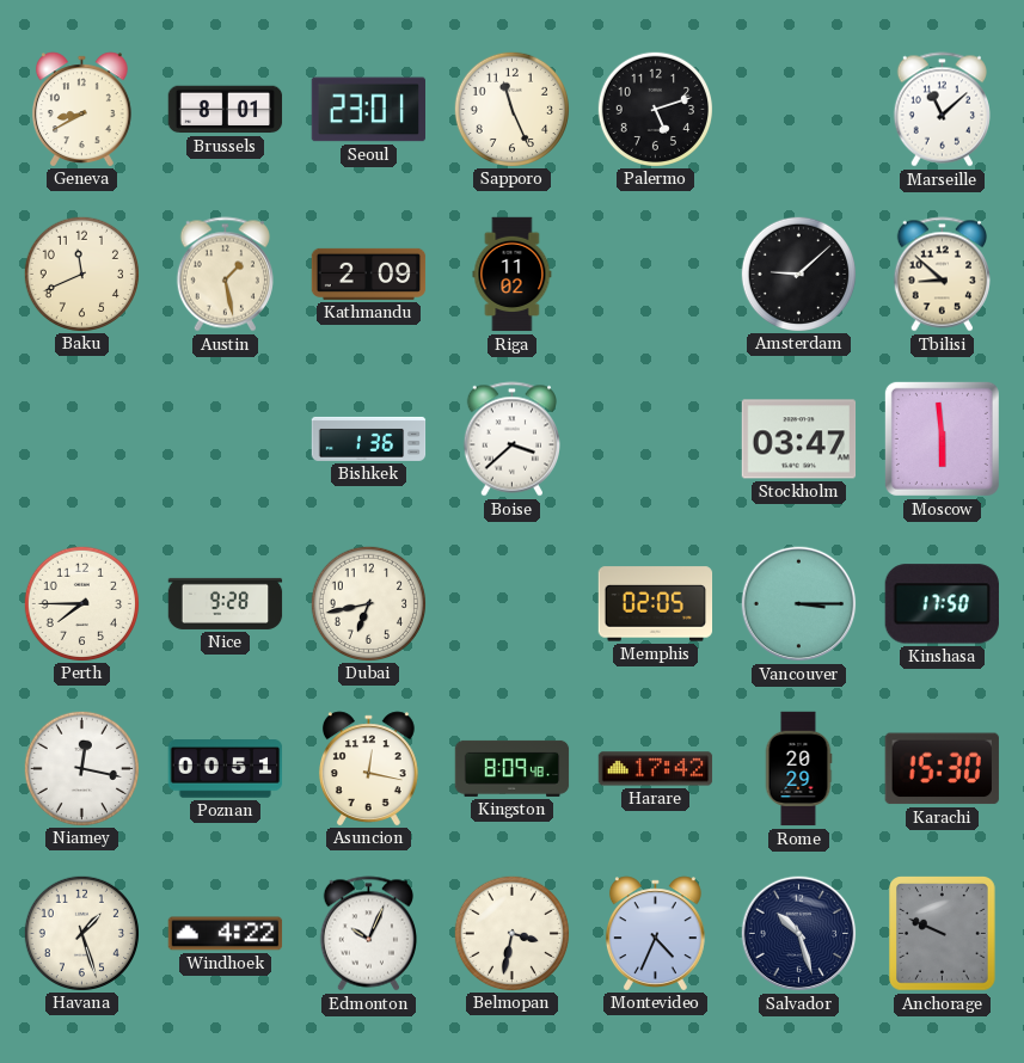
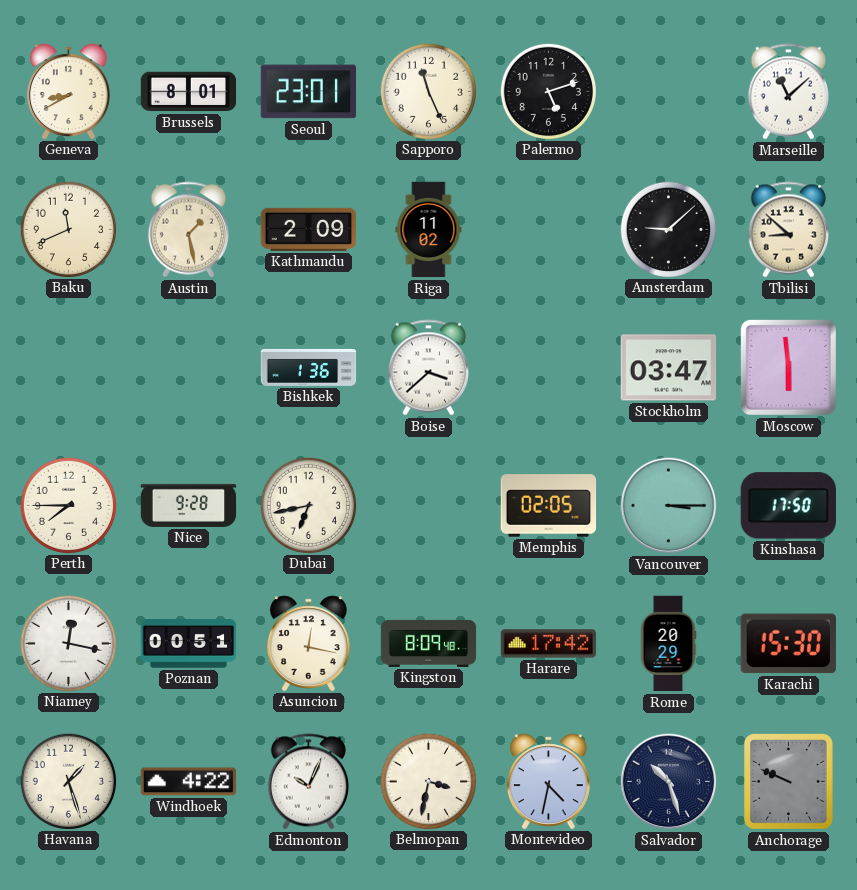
Montevideo: 4:34 -> 4:32 (548, 781)
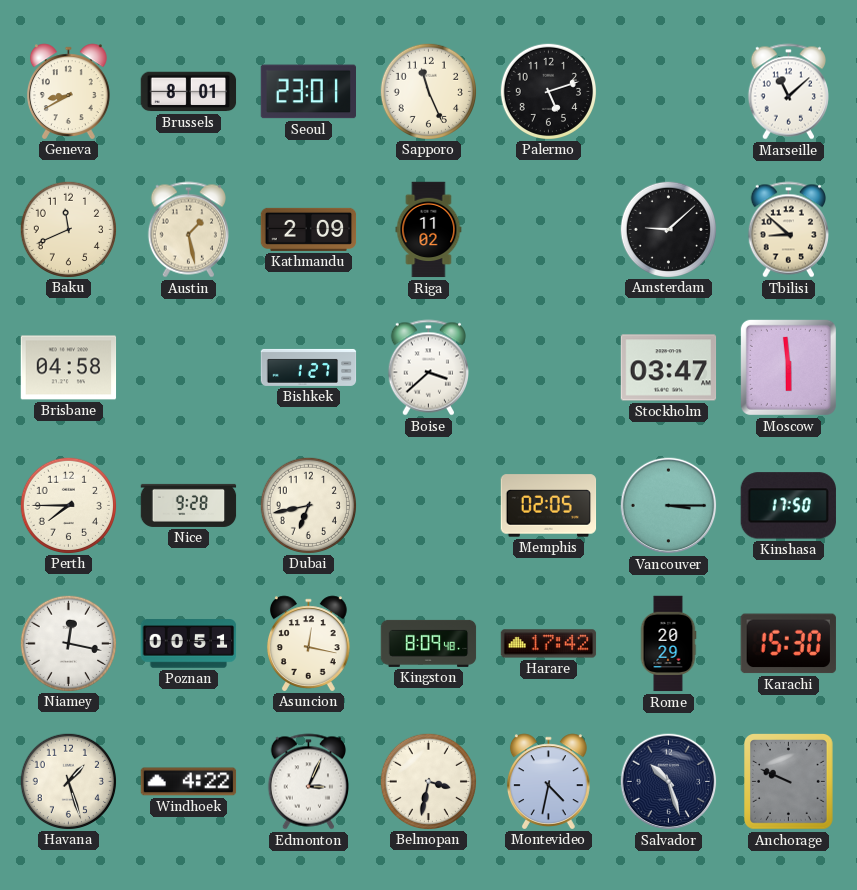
Brisbane: none -> 04:58 (69, 368)
Bishkek: 1:36 -> 1:27 (309, 367)
Edmonton: 10:04 -> 3:04 (308, 782)
